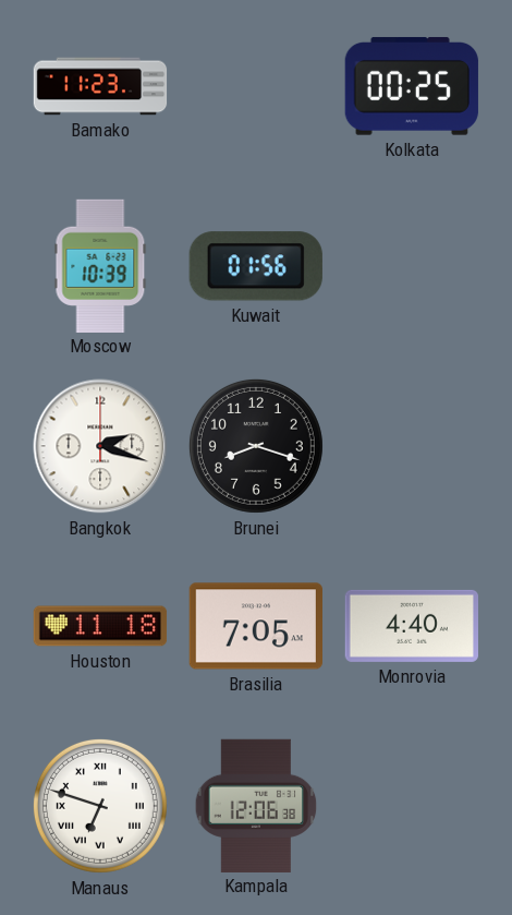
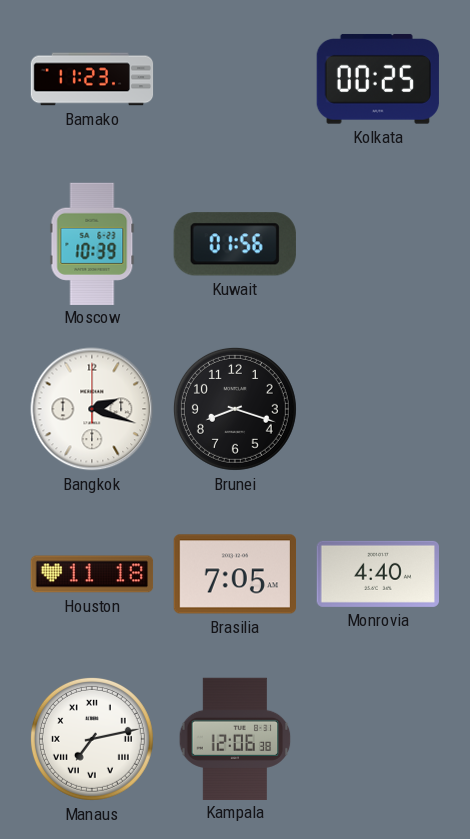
Manaus: 6:48 -> 7:13 (92, 739)
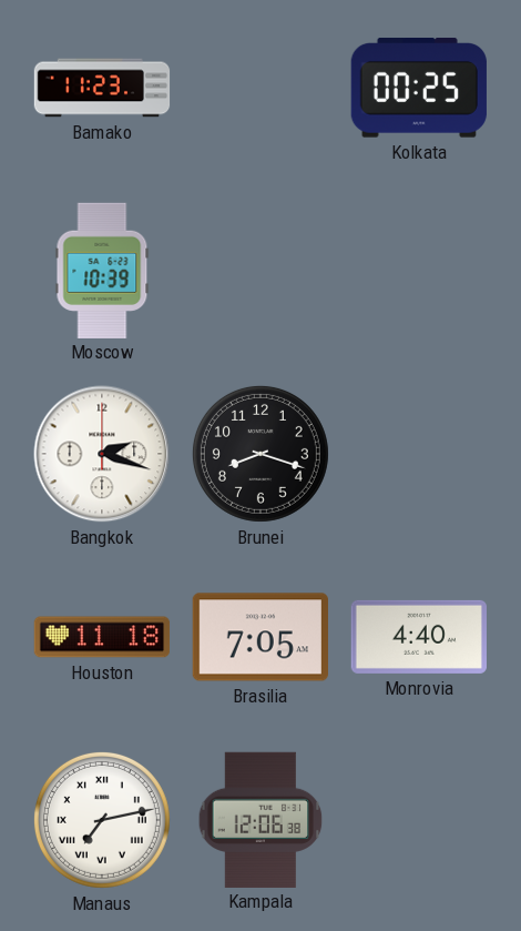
Kuwait: 01:56 -> none (235, 244)
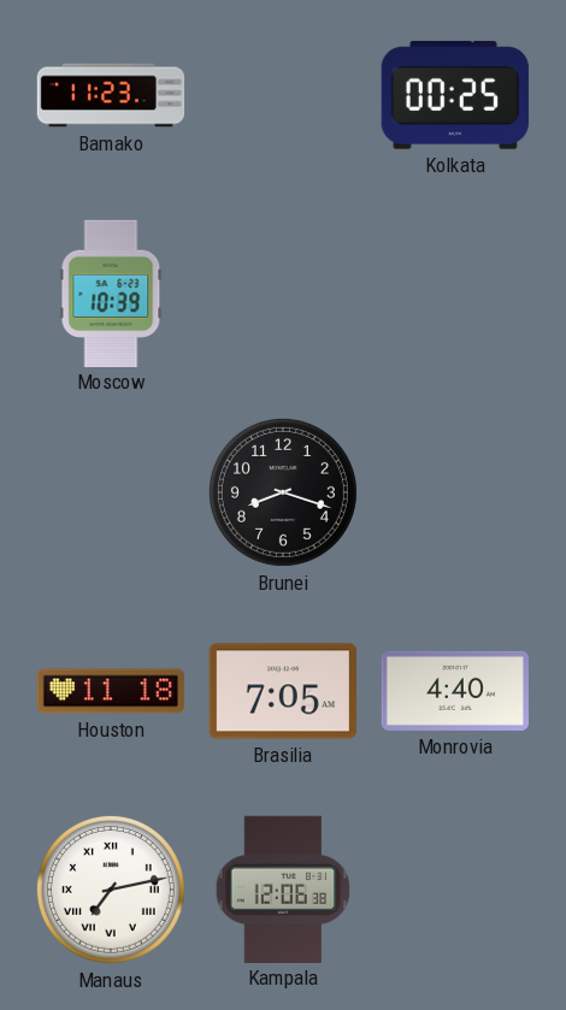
Bangkok: 2:18 -> none (102, 454)
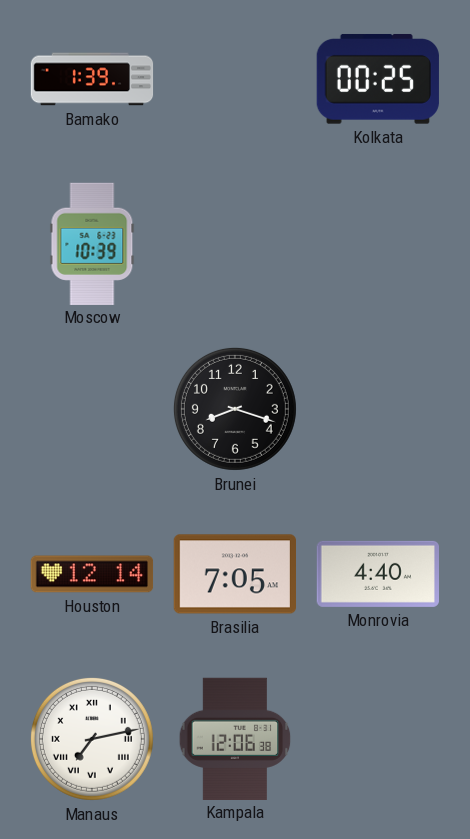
Bamako: 11:23 -> 1:39 (92, 79)
Houston: 11:18 -> 12:14 (92, 574)
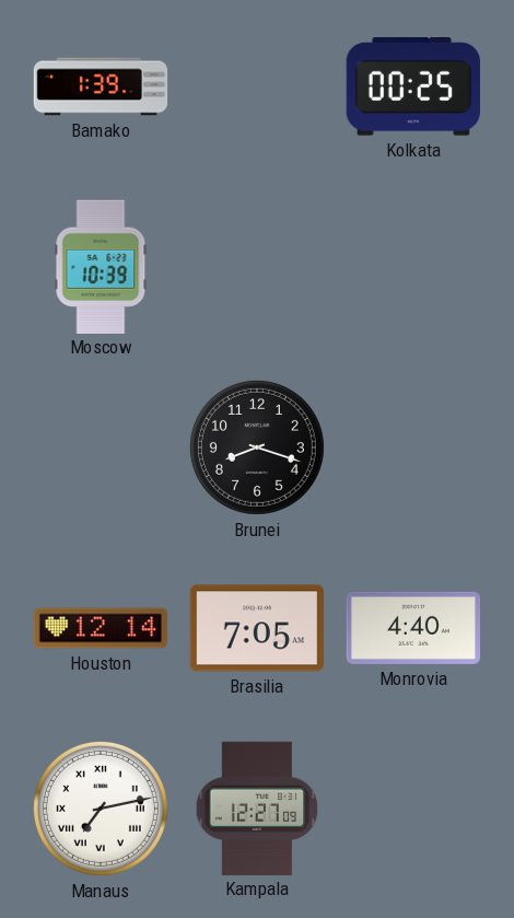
Kampala: 12:06 -> 12:27 (257, 807)
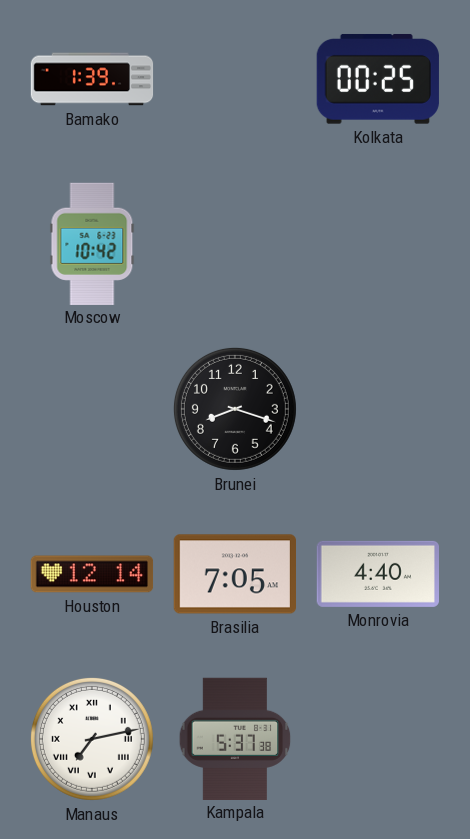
Moscow: 10:39 -> 10:42 (92, 243)
Kampala: 12:27 -> 5:37 (235, 738)
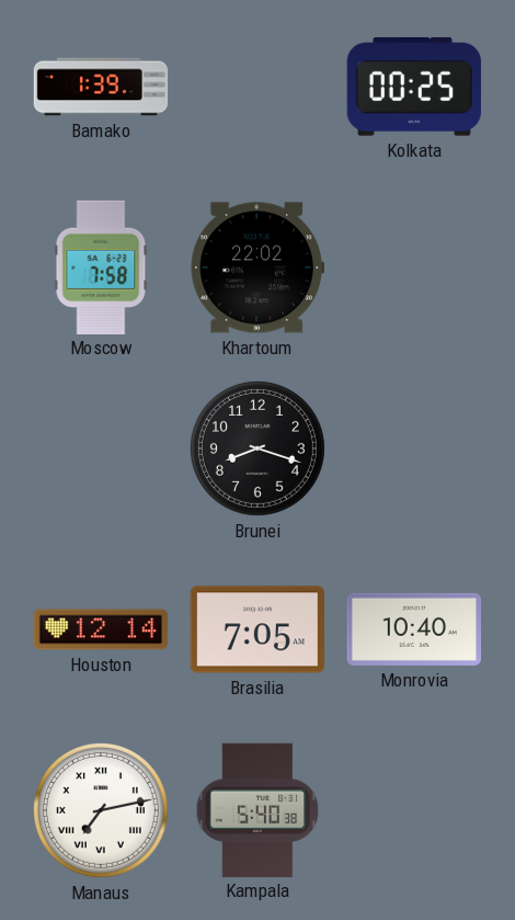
Moscow: 10:42 -> 7:58 (101, 266)
Khartoum: none -> 22:02 (257, 268)
Monrovia: 4:40 -> 10:40 (413, 629)
Kampala: 5:37 -> 5:40 (257, 809)
